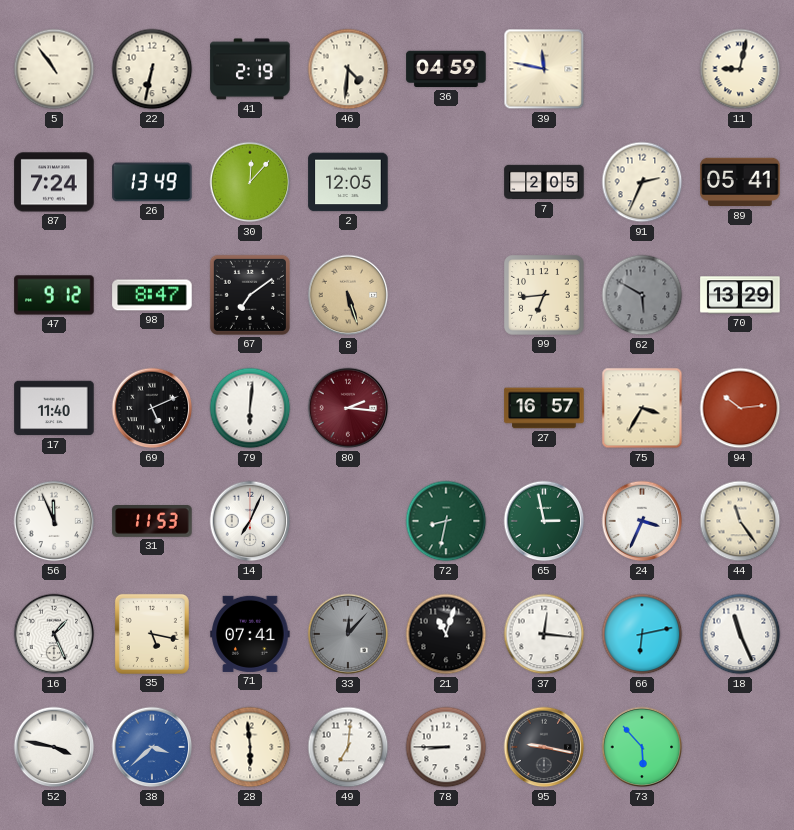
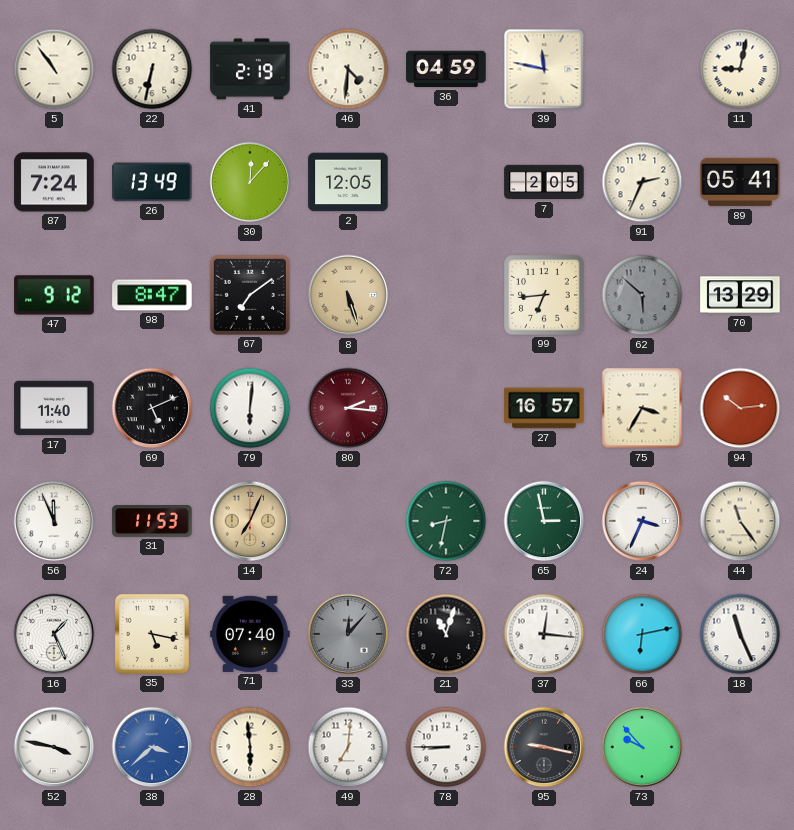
62: 5:50 -> 5:52 (642, 295)
14 dial: white -> champagne (250, 521)
71: 07:41 -> 07:40 (250, 634)
73: 5:53 -> 9:53 (642, 747)
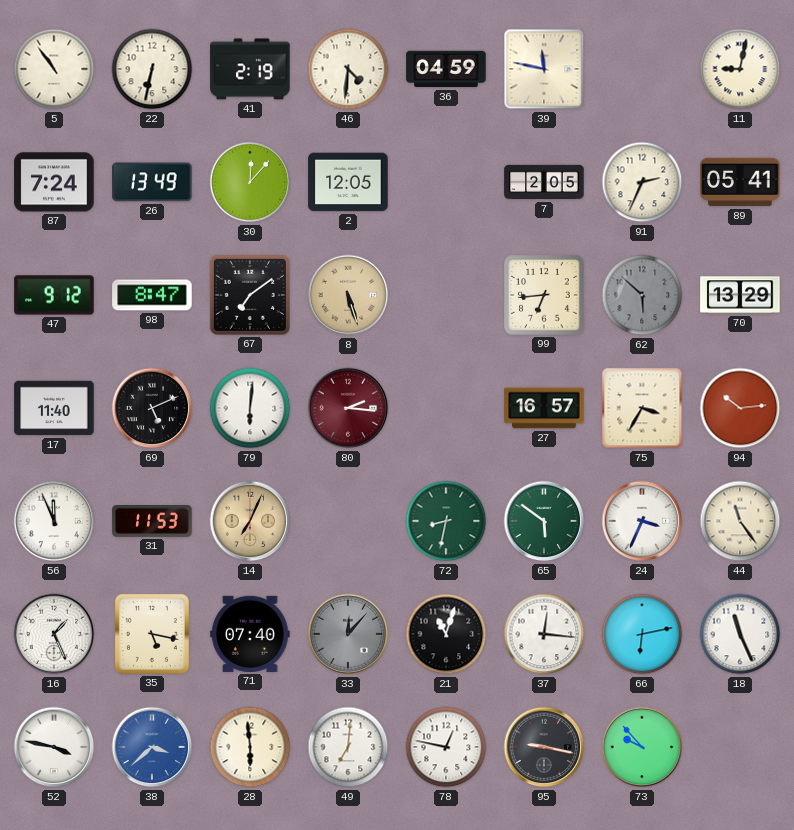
65: 2:58 -> 5:51 (544, 521)
78: 8:45 -> 12:47 (446, 747)
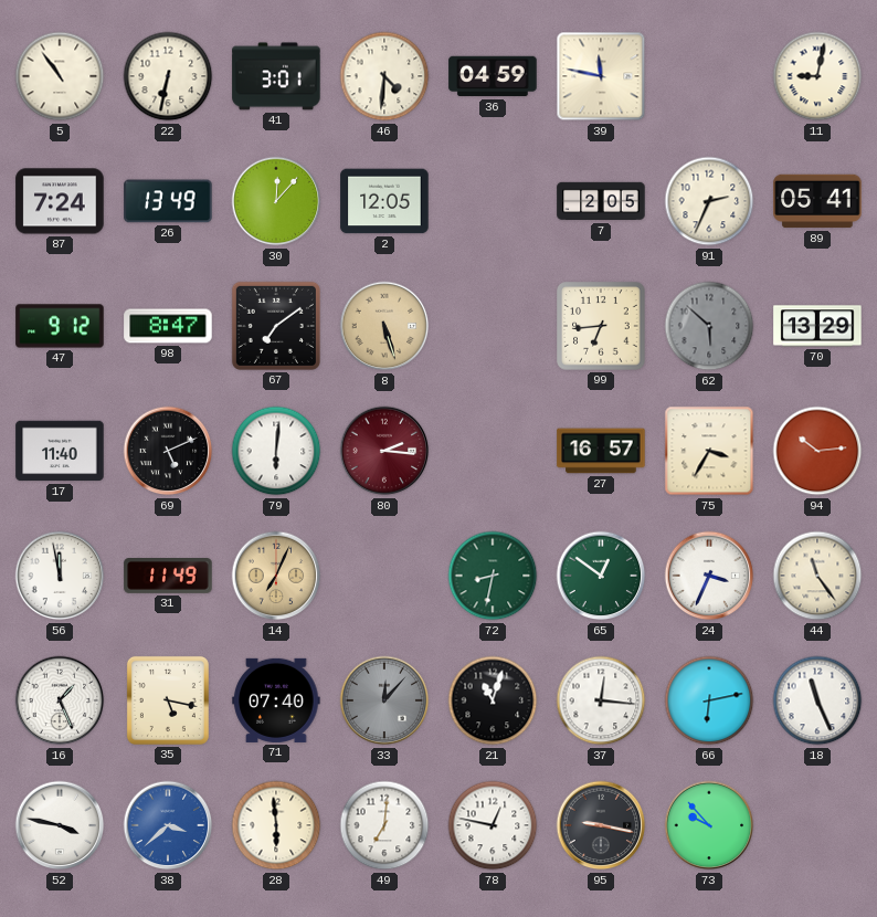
41: 2:19 -> 3:01 (276, 76)
56: 11:56 -> 11:58 (60, 576)
31: 11:53 -> 11:49 (168, 577)
65: 5:51 -> 12:51 (601, 576)
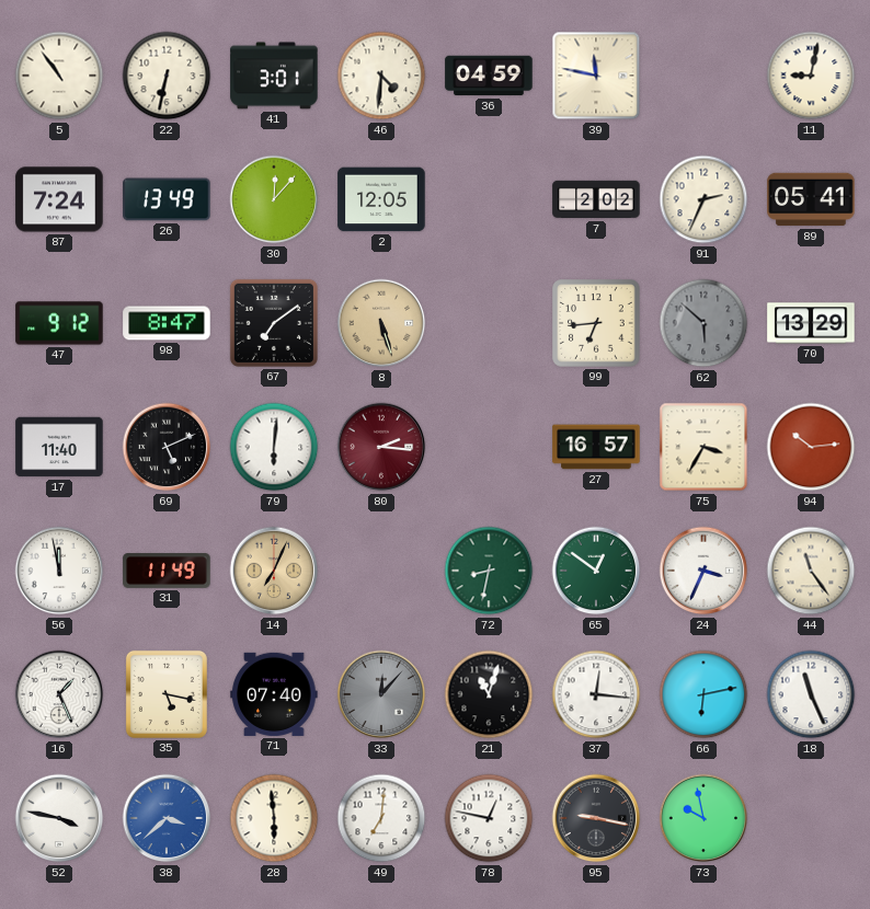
7: 2:05 -> 2:02 (596, 199)
73: 9:53 -> 9:58 (703, 818)
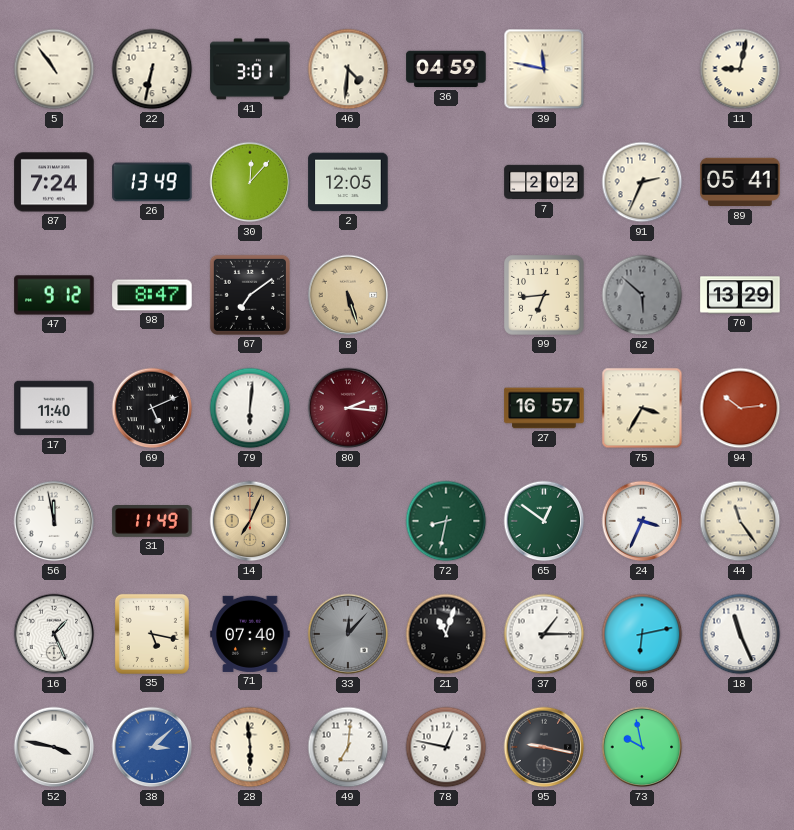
37: 12:16 -> 1:15 (544, 634)
38: 3:38 -> 3:08 (152, 747)
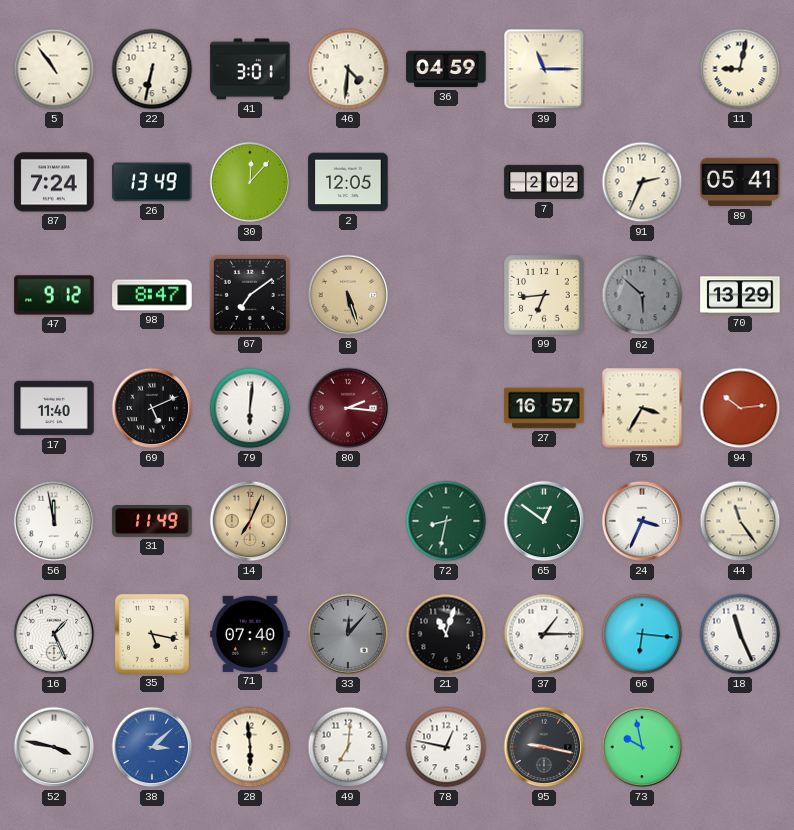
39: 11:47 -> 11:15 (544, 69)
66: 6:13 -> 6:16 (642, 634)
